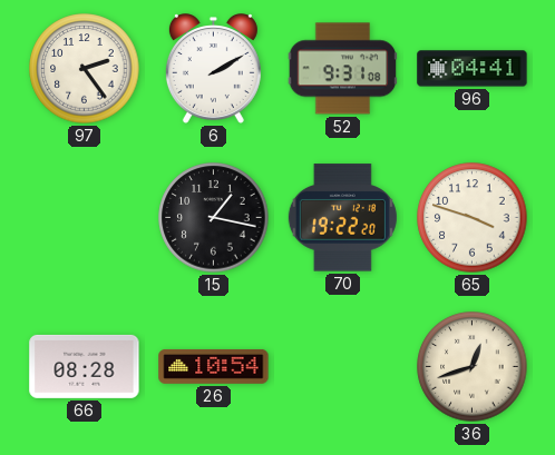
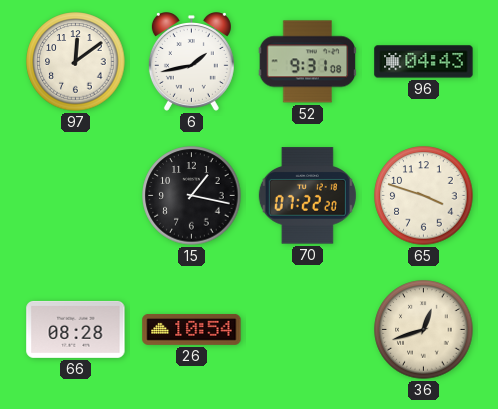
97: 2:24 -> 12:09 (76, 62)
6: 2:10 -> 1:43 (191, 62)
96: 04:41 -> 04:43 (424, 62)
70: 19:22 -> 07:22 (307, 196)
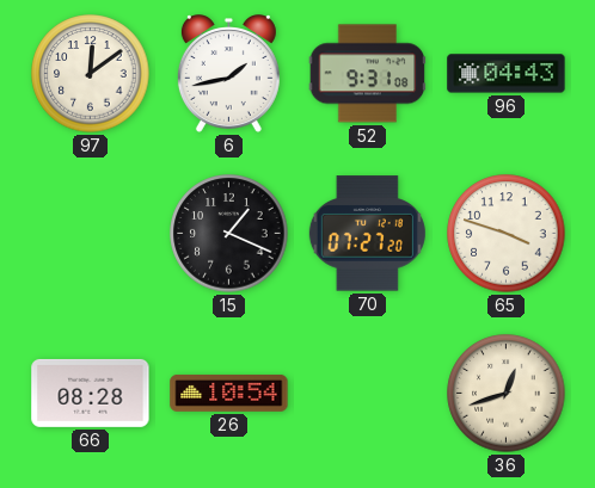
15: 1:17 -> 1:19 (229, 234)
70: 07:22 -> 07:27 (367, 234)
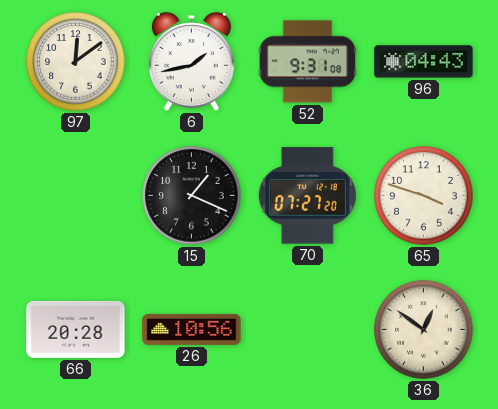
66: 08:28 -> 20:28 (76, 329)
26: 10:54 -> 10:56 (192, 329)
36: 12:42 -> 12:51 (424, 330)
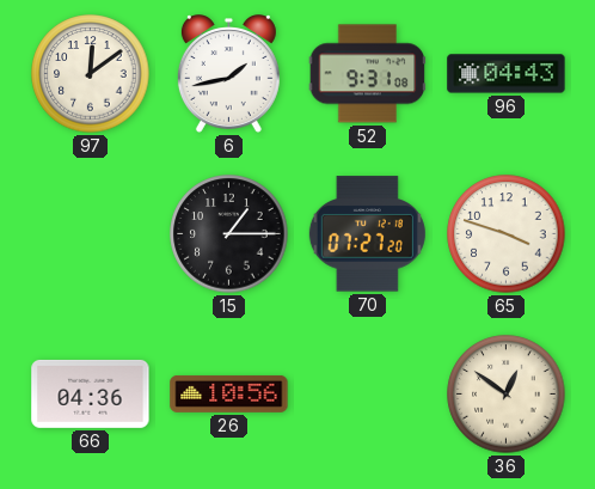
15: 1:19 -> 1:15 (229, 234)
66: 20:28 -> 04:36 (91, 393)
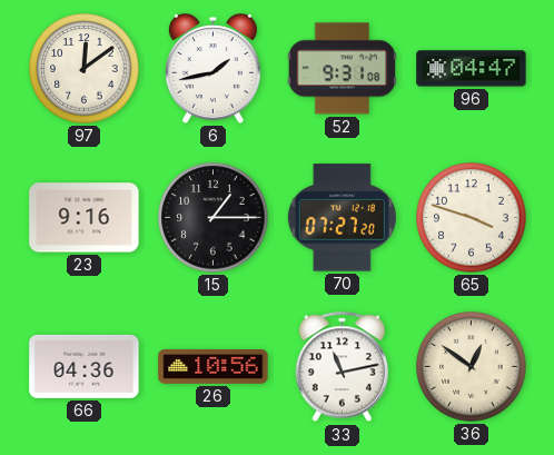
96: 04:43 -> 04:47 (472, 69)
23: none -> 9:16 (85, 218)
33: none -> 11:13 (342, 367)
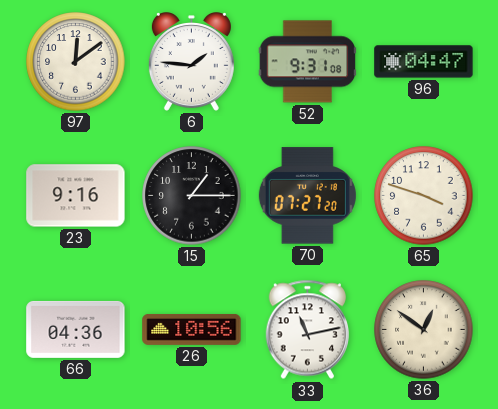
6: 1:43 -> 1:46 (191, 62)
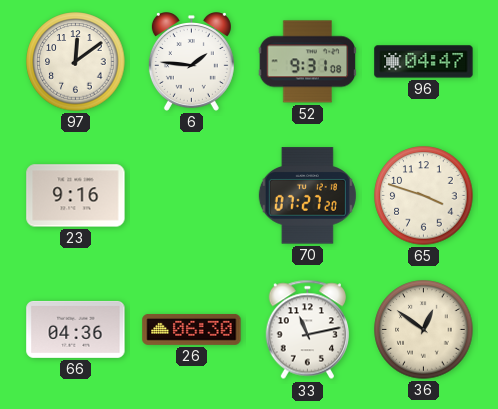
15: 1:15 -> none (192, 196)
26: 10:56 -> 06:30 (192, 329)
